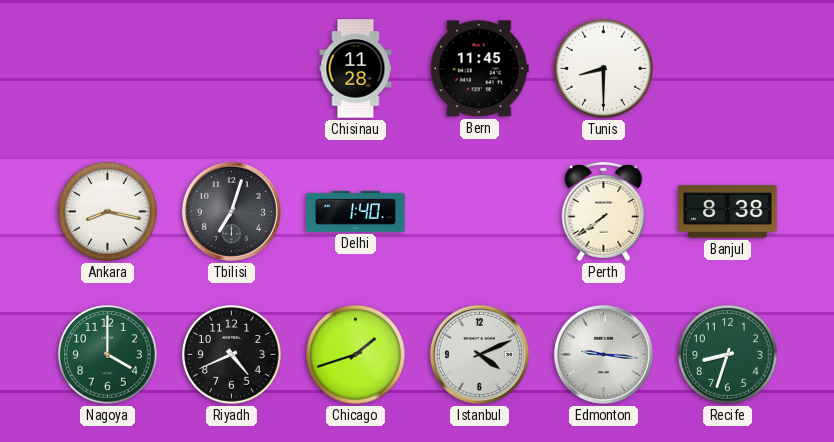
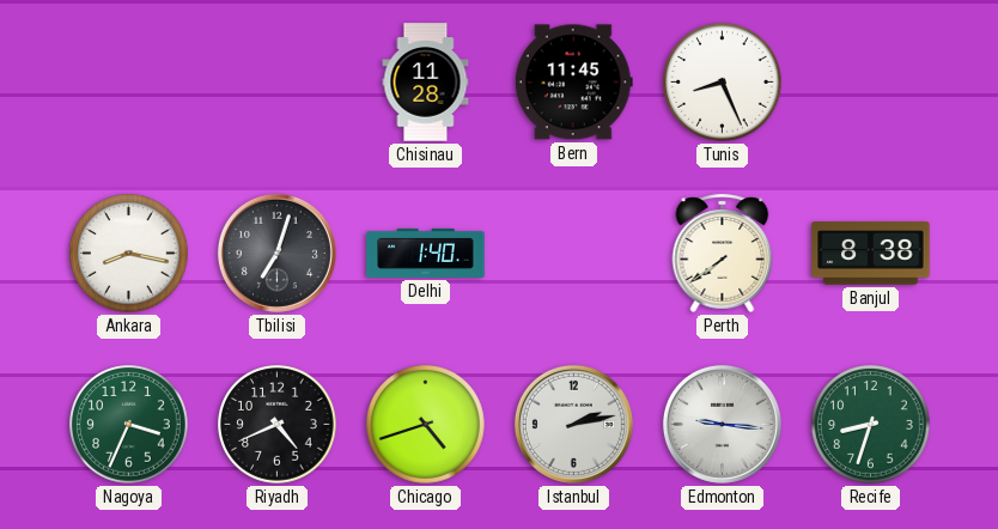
Tunis: 8:30 -> 8:26 (723, 83)
Nagoya: 4:00 -> 3:34 (129, 425)
Chicago: 1:42 -> 4:42 (426, 425)
Istanbul: 4:11 -> 2:13 (573, 424)
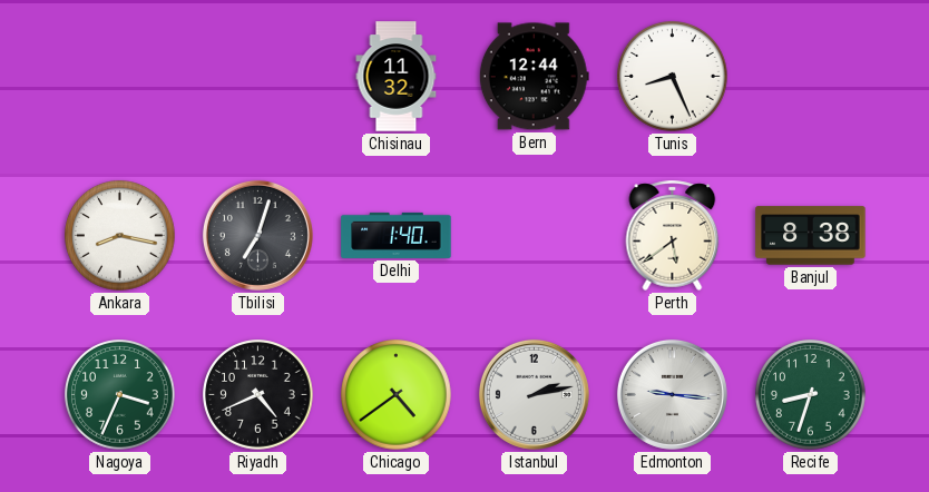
Chisinau: 11:28 -> 11:32 (397, 77)
Bern: 11:45 -> 12:44 (534, 77)
Perth: 7:39 -> 5:39 (673, 235)
Chicago: 4:42 -> 4:39 (397, 395)
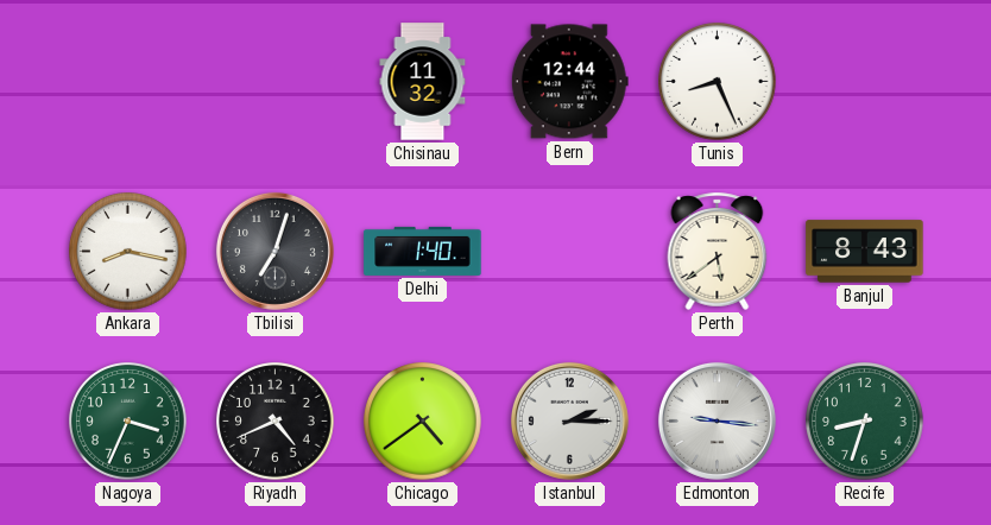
Banjul: 8:38 -> 8:43 (865, 252)
Istanbul: 2:13 -> 2:15 (569, 420)
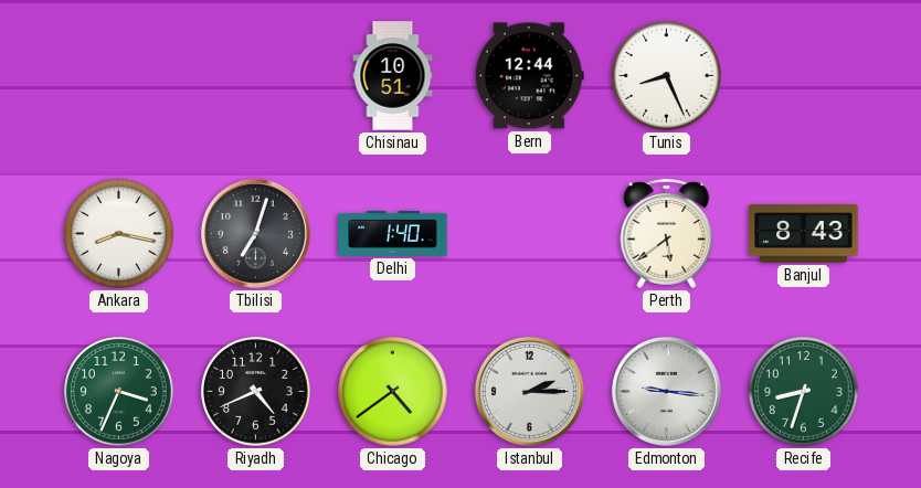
Chisinau: 11:32 -> 10:51 (393, 76)
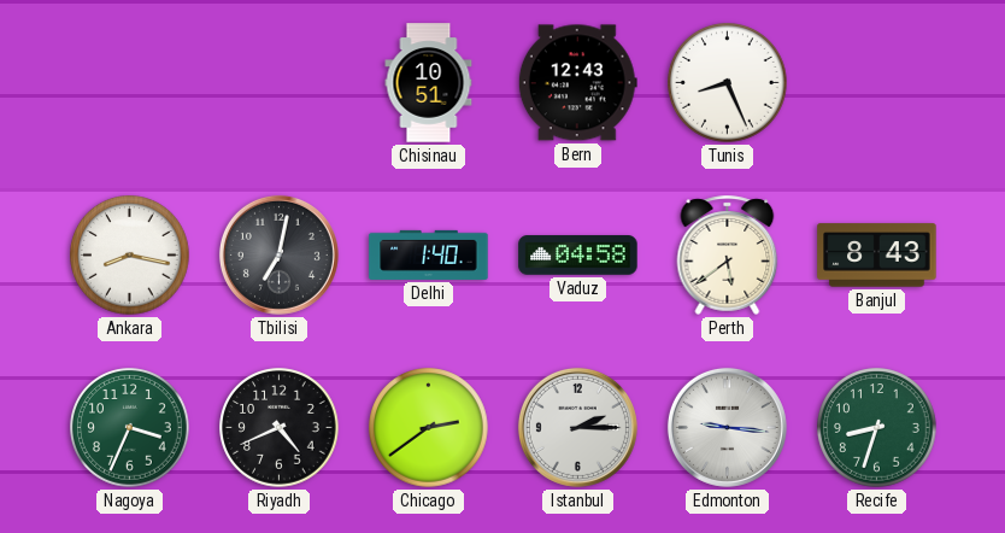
Bern: 12:44 -> 12:43 (577, 83)
Tbilisi: 7:03 -> 7:02 (278, 254)
Vaduz: none -> 04:58 (578, 256)
Chicago: 4:39 -> 2:39 (429, 428)
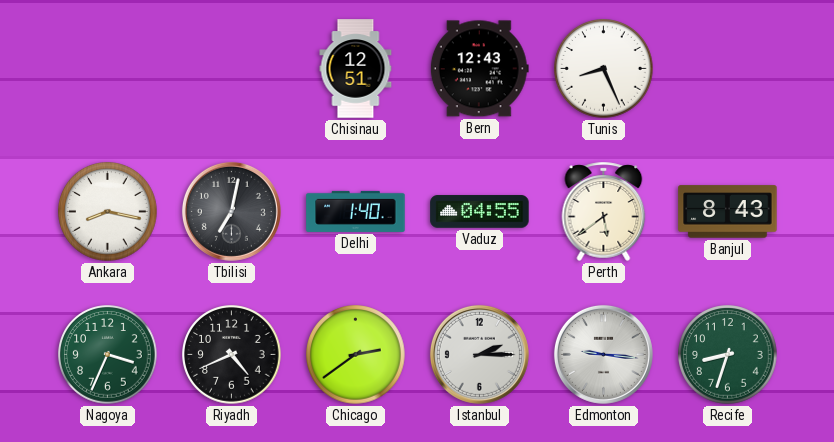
Chisinau: 10:51 -> 12:51 (356, 69)
Vaduz: 04:58 -> 04:55 (480, 212)
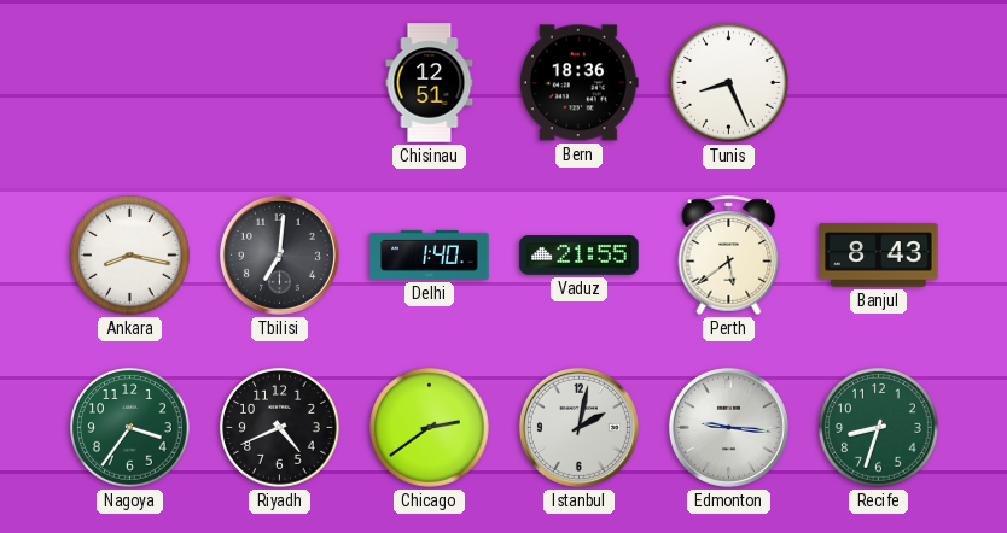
Bern: 12:43 -> 18:36 (578, 83)
Tbilisi: 7:02 -> 7:01 (279, 254)
Vaduz: 04:55 -> 21:55 (580, 256)
Nagoya: 3:34 -> 3:36 (130, 428)
Istanbul: 2:15 -> 2:02 (578, 427)
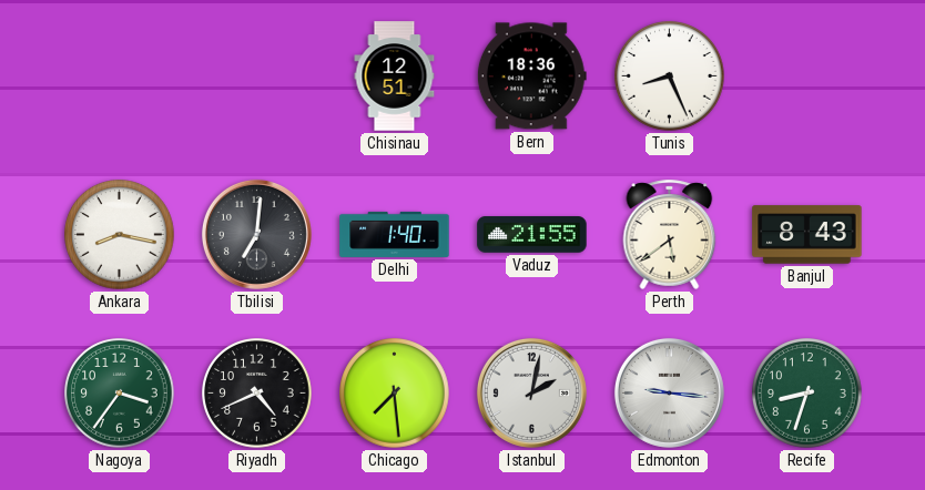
Chicago: 2:39 -> 7:29 (395, 394)
